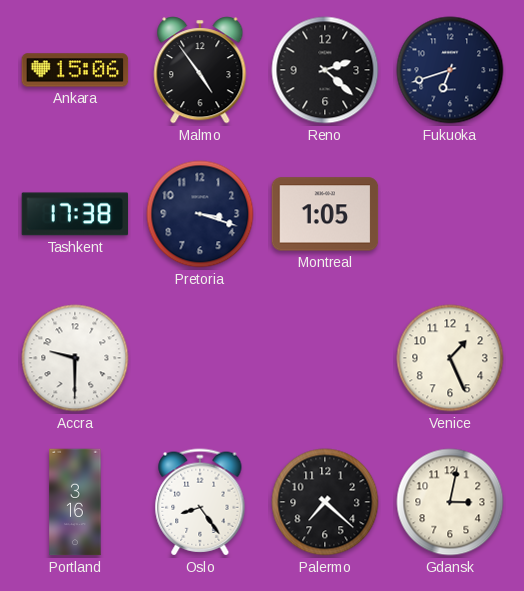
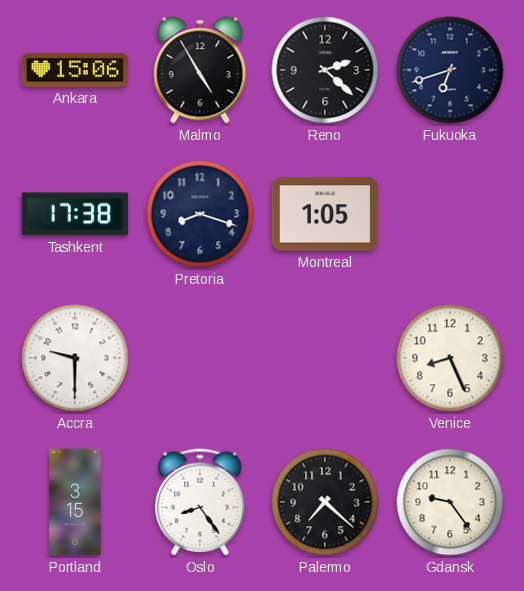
Malmo: 4:54 -> 4:55 (200, 70)
Pretoria: 3:18 -> 8:18 (200, 214)
Venice: 1:26 -> 8:26 (450, 358)
Portland: 3:16 -> 3:15 (75, 502)
Gdansk: 3:02 -> 9:24 (450, 502)
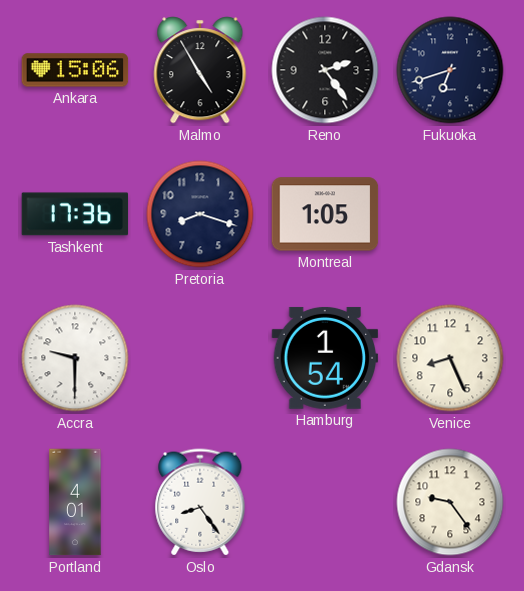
Reno: 2:22 -> 2:24 (325, 70)
Tashkent: 17:38 -> 17:36 (75, 214)
Hamburg: none -> 1:54 (325, 358)
Portland: 3:15 -> 4:01 (75, 502)
Palermo: 7:22 -> none (325, 502)
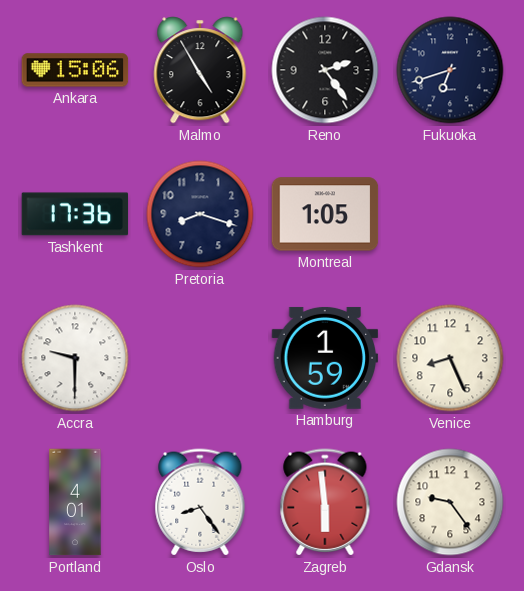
Hamburg: 1:54 -> 1:59 (325, 358)
Zagreb: none -> 5:59 (325, 502)
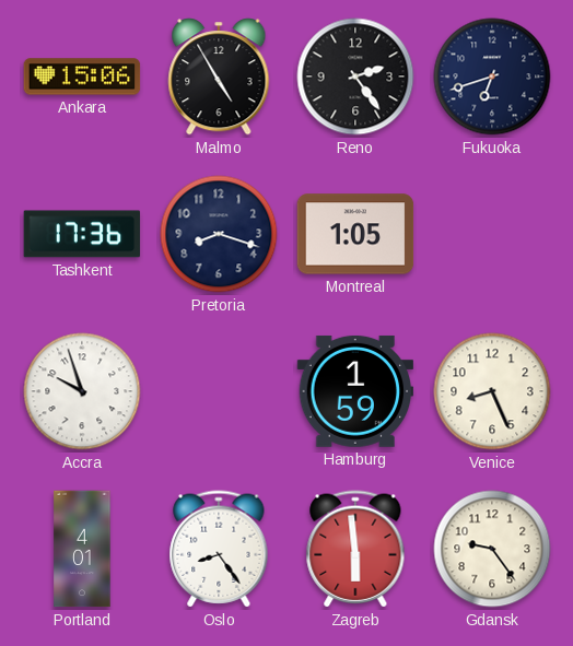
Accra: 9:30 -> 9:57 (82, 391)
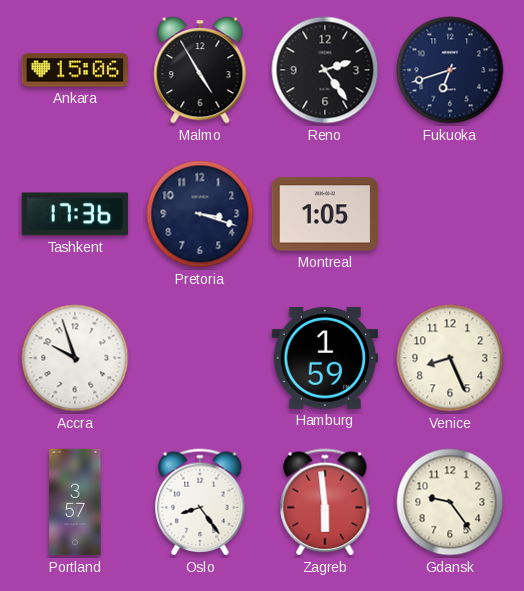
Pretoria: 8:18 -> 3:18 (200, 214)
Portland: 4:01 -> 3:57 (75, 502)
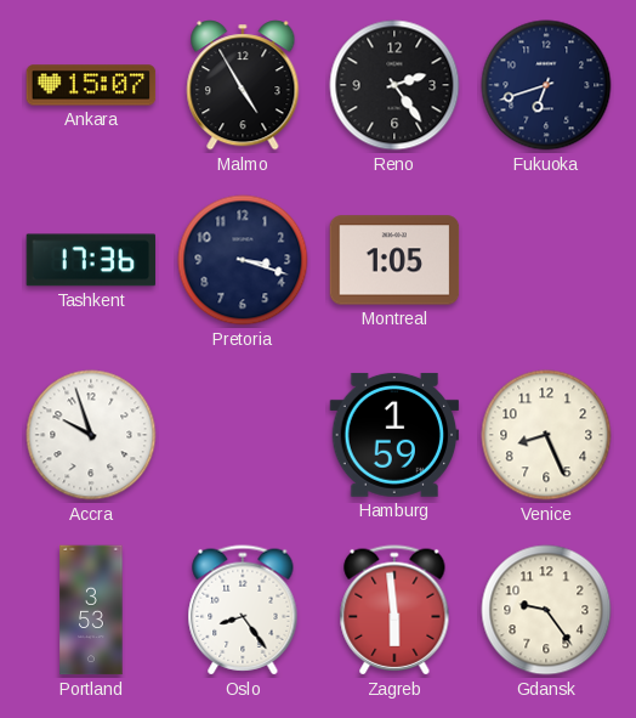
Ankara: 15:06 -> 15:07 (91, 85)
Portland: 3:57 -> 3:53 (91, 610)
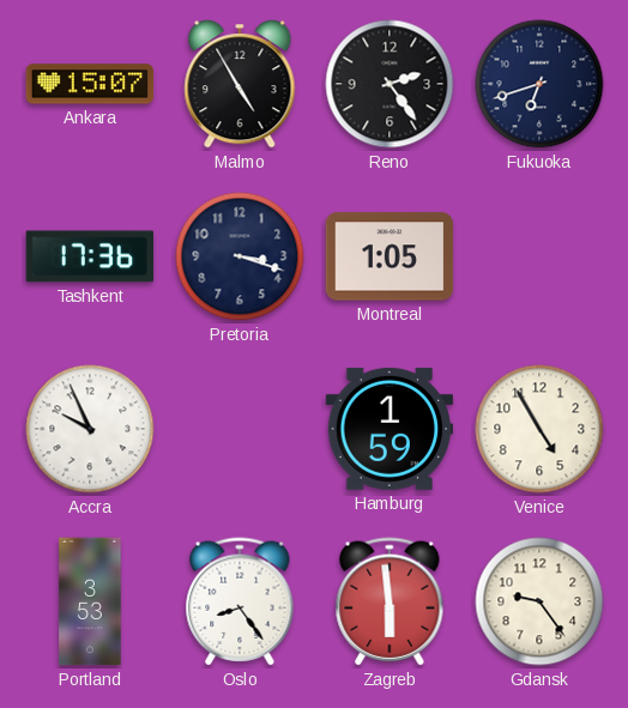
Accra: 9:57 -> 9:56 (90, 429)
Venice: 8:26 -> 4:55 (539, 429)
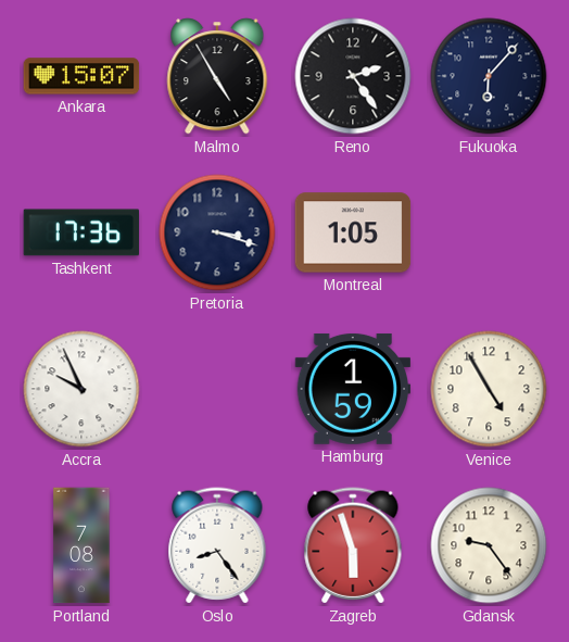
Fukuoka: 6:42 -> 6:07 (489, 76)
Portland: 3:53 -> 7:08 (81, 545)
Zagreb: 5:59 -> 5:57 (353, 545)
